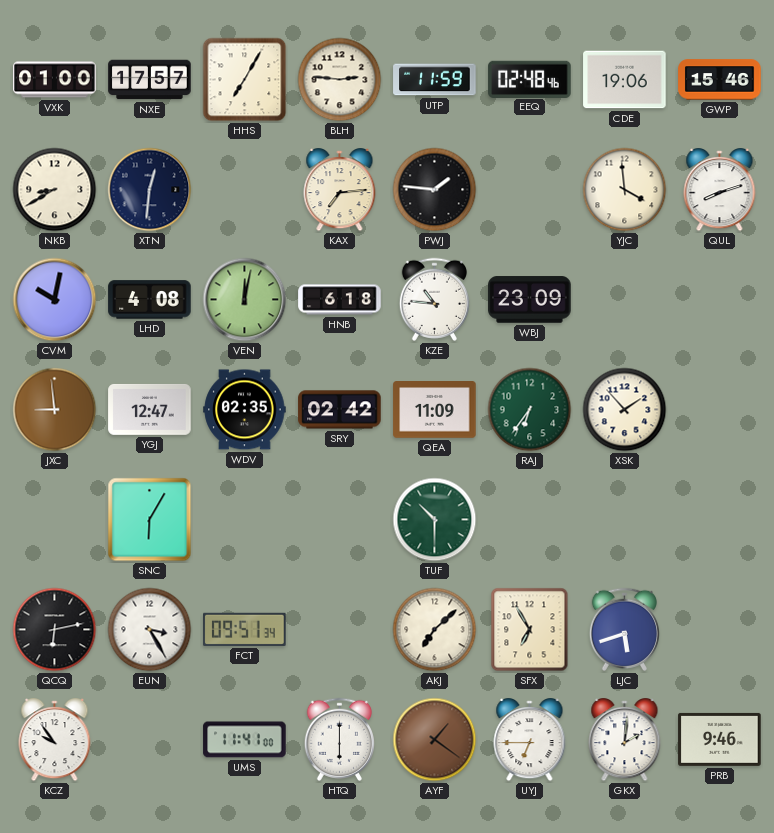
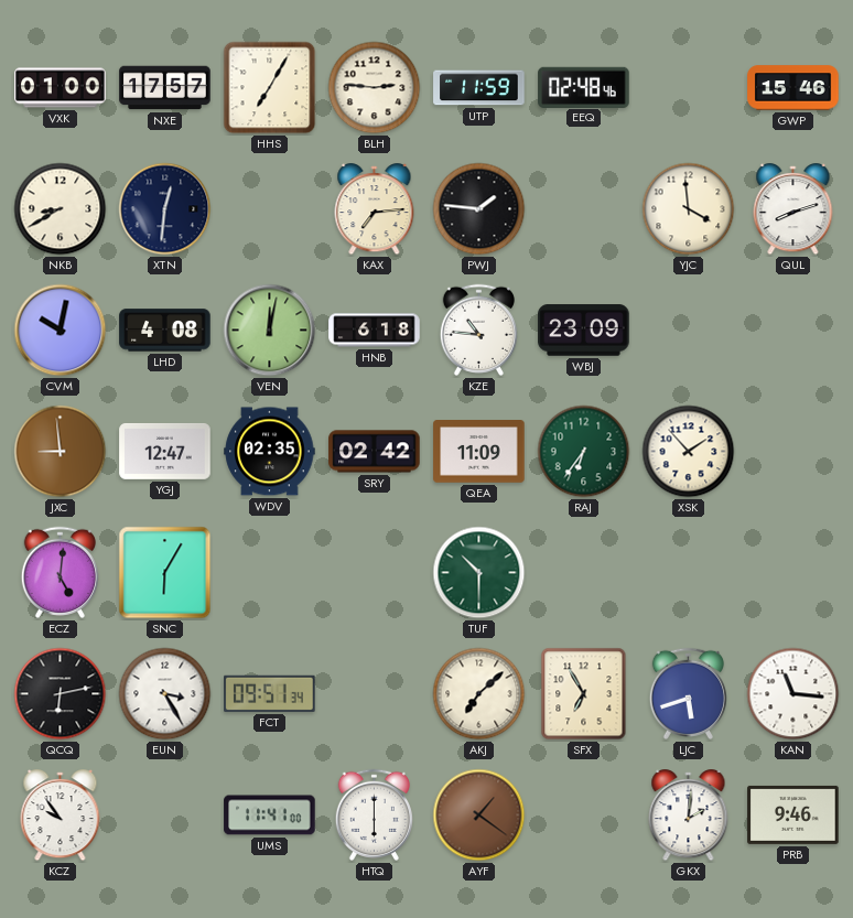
CDE: 19:06 -> none (625, 80)
ECZ: none -> 5:01 (60, 572)
KAN: none -> 11:16 (793, 694)
UYJ: 6:45 -> none (530, 740)
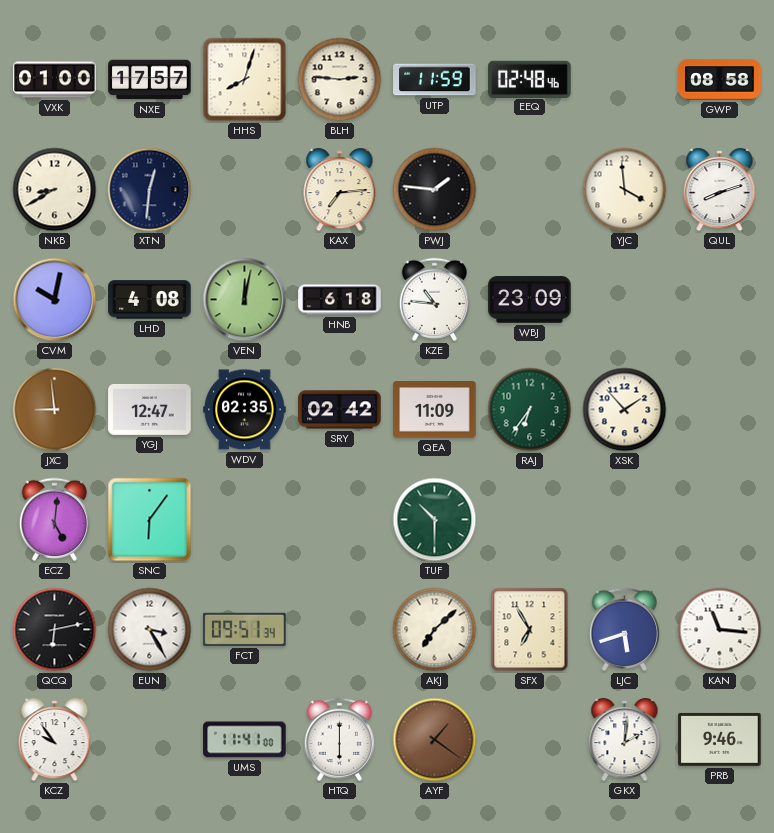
HHS: 7:05 -> 8:03 (245, 80)
GWP: 15:46 -> 08:58 (720, 80)
SNC: 6:05 -> 6:06 (150, 520)
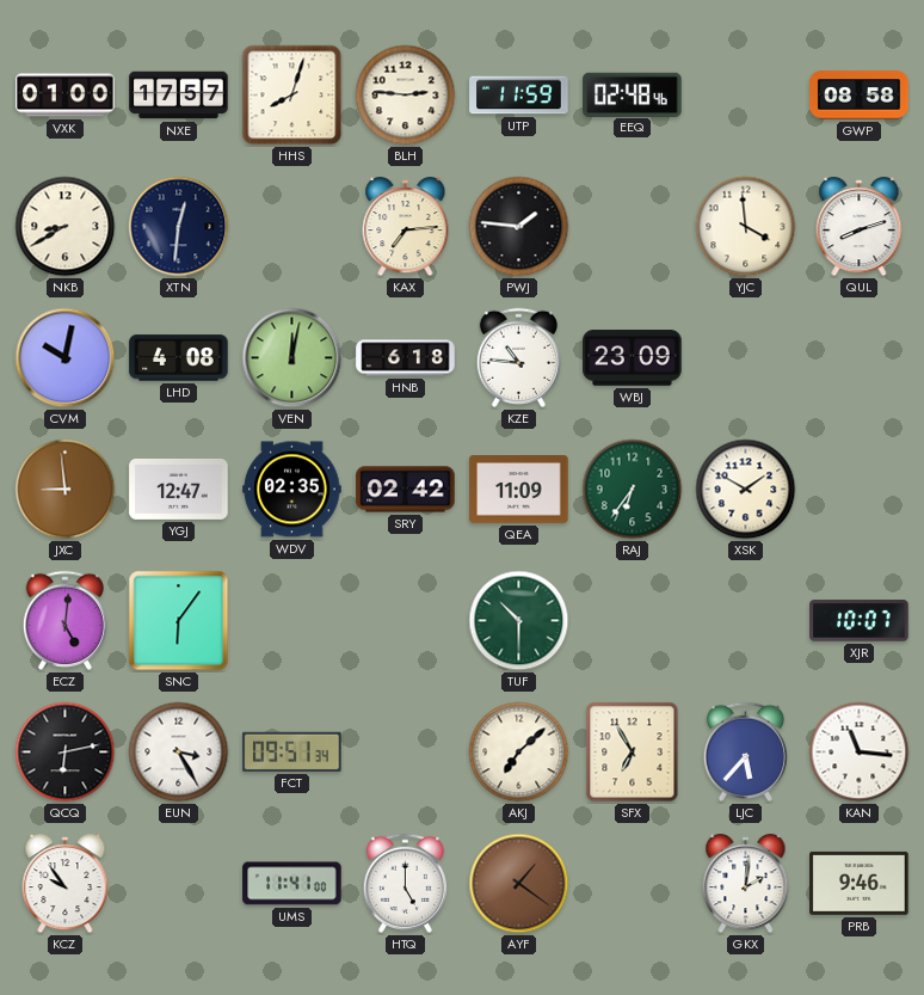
XSK: 1:53 -> 1:50 (746, 490)
XJR: none -> 10:07 (860, 621)
LJC: 5:42 -> 5:37 (745, 751)
HTQ: 6:00 -> 5:00 (405, 883)
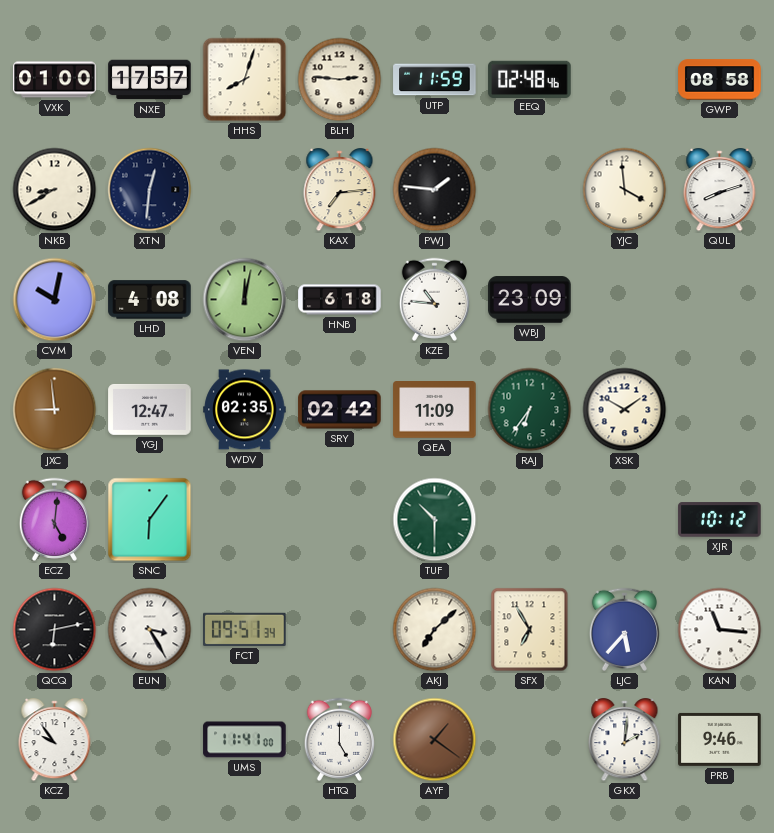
XJR: 10:07 -> 10:12 (720, 520)
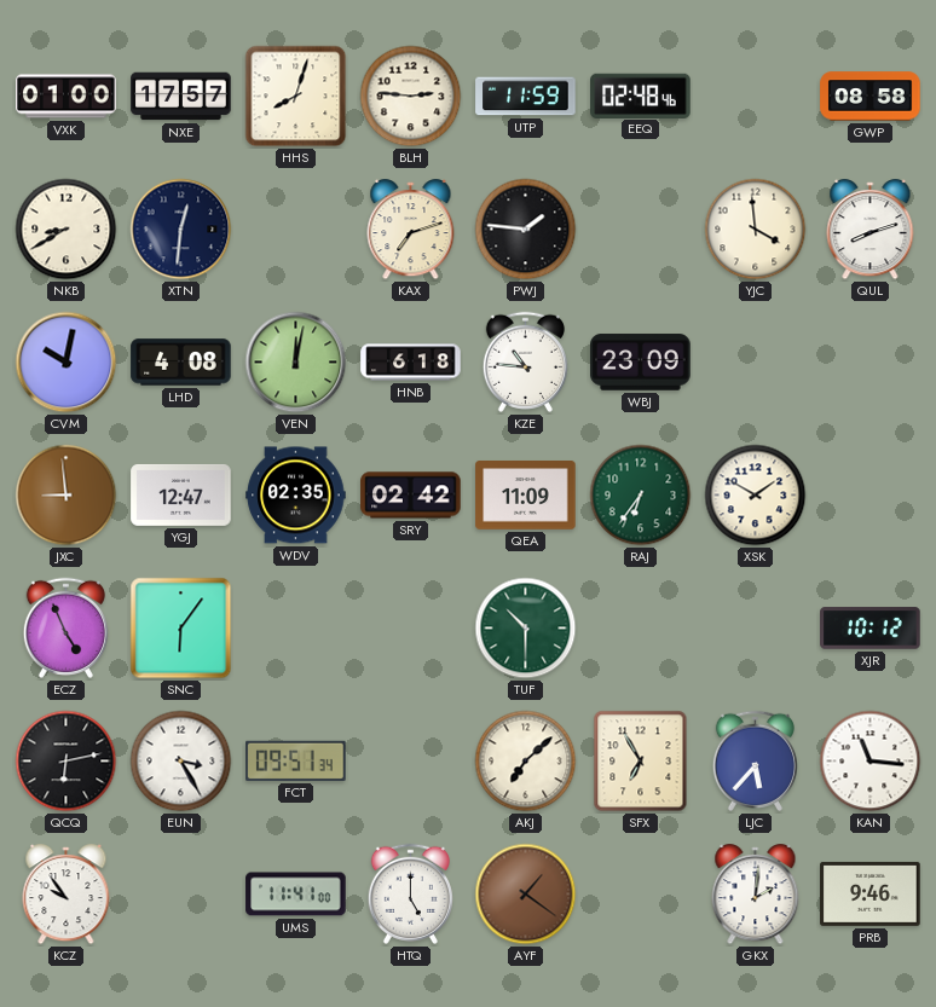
KAX: 7:14 -> 7:12 (411, 230)
ECZ: 5:01 -> 4:56 (65, 627)
